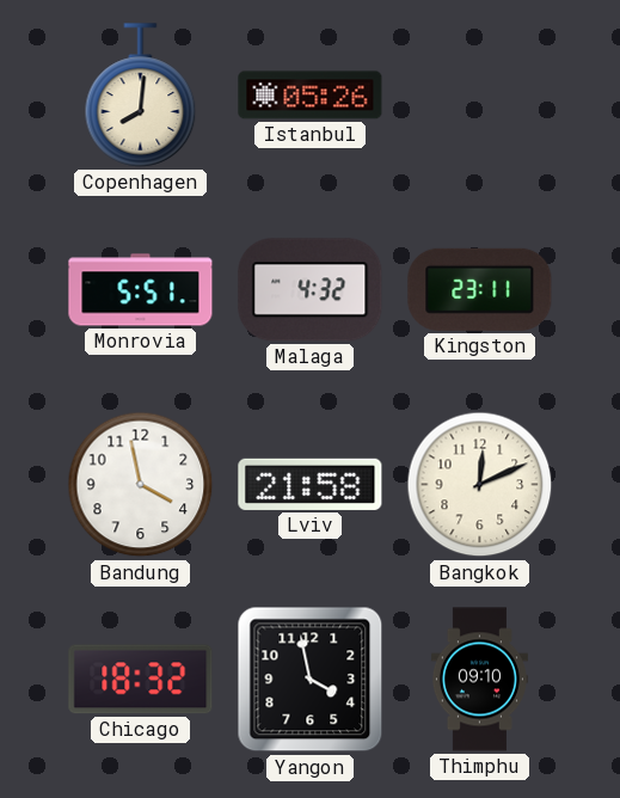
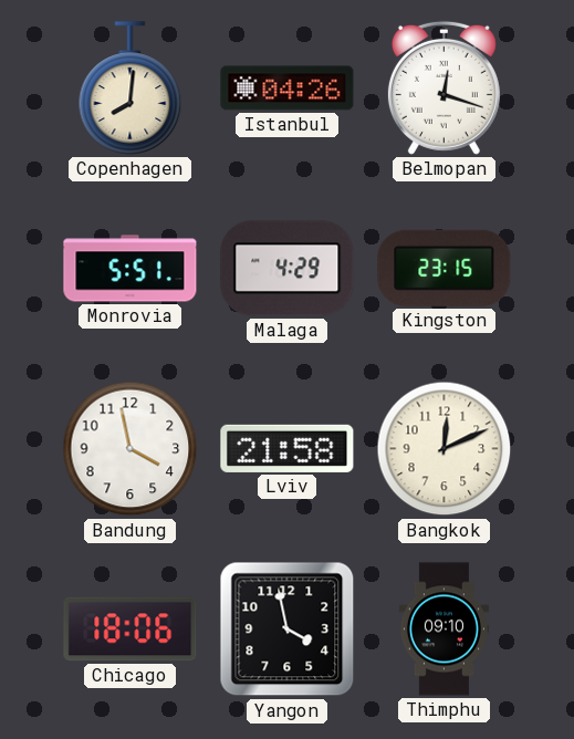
Istanbul: 05:26 -> 04:26 (288, 89)
Belmopan: none -> 12:18 (443, 87)
Malaga: 4:32 -> 4:29 (288, 269)
Kingston: 23:11 -> 23:15 (445, 268)
Chicago: 18:32 -> 18:06 (131, 629)
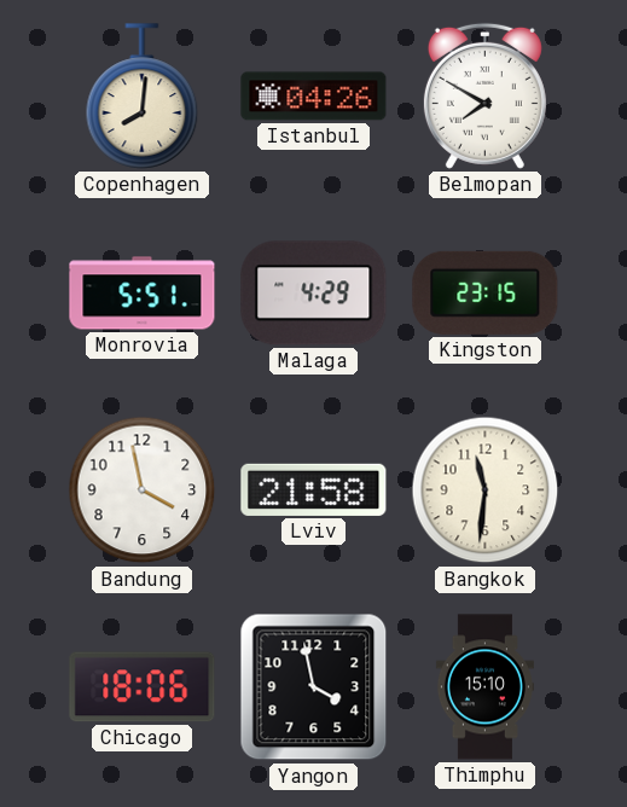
Belmopan: 12:18 -> 7:50 (484, 95)
Bangkok: 12:11 -> 11:31 (486, 490)
Thimphu: 09:10 -> 15:10 (484, 687)
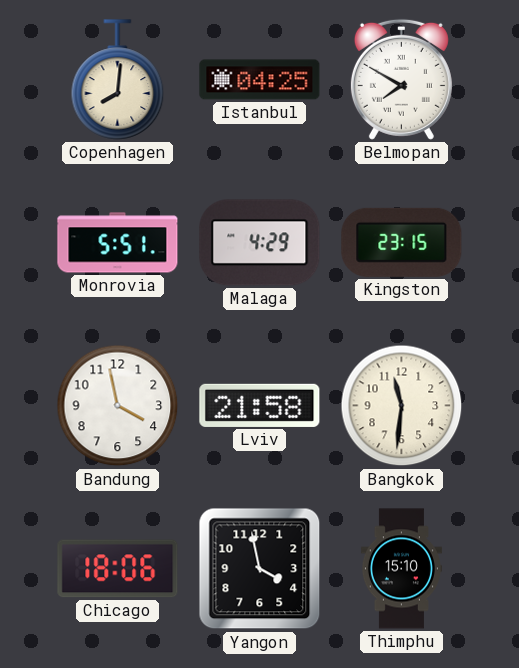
Istanbul: 04:26 -> 04:25 (260, 80)
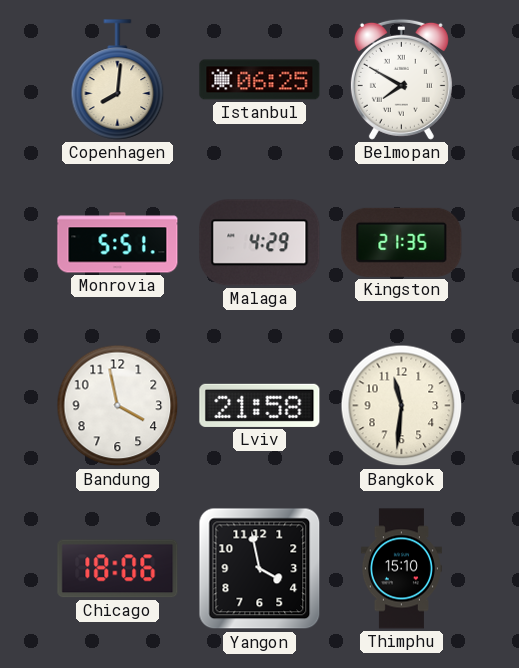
Istanbul: 04:25 -> 06:25 (260, 80)
Kingston: 23:15 -> 21:35 (402, 242)
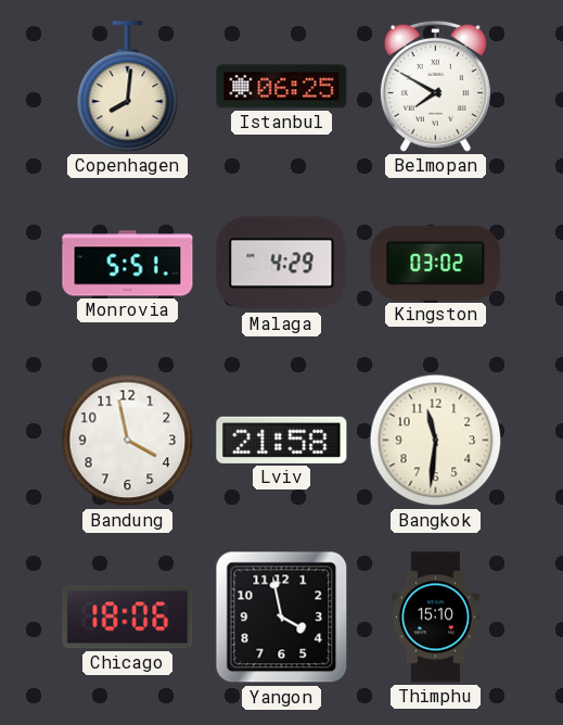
Kingston: 21:35 -> 03:02 (436, 263)
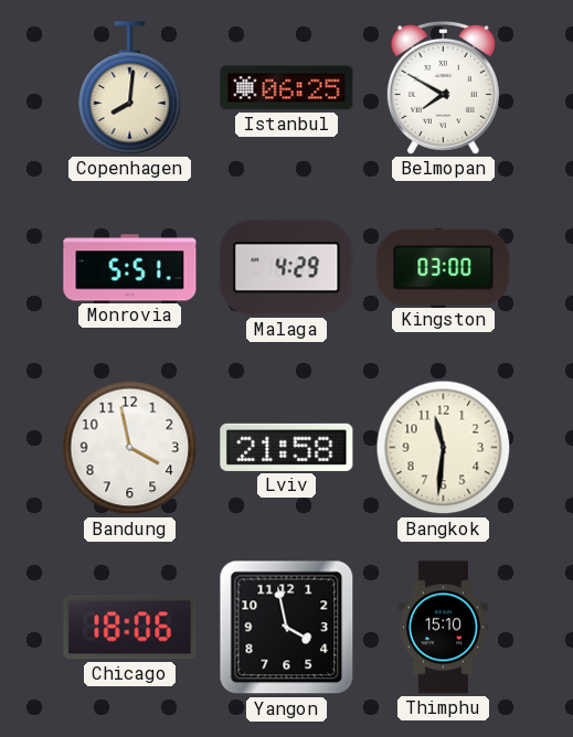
Kingston: 03:02 -> 03:00 (444, 267)
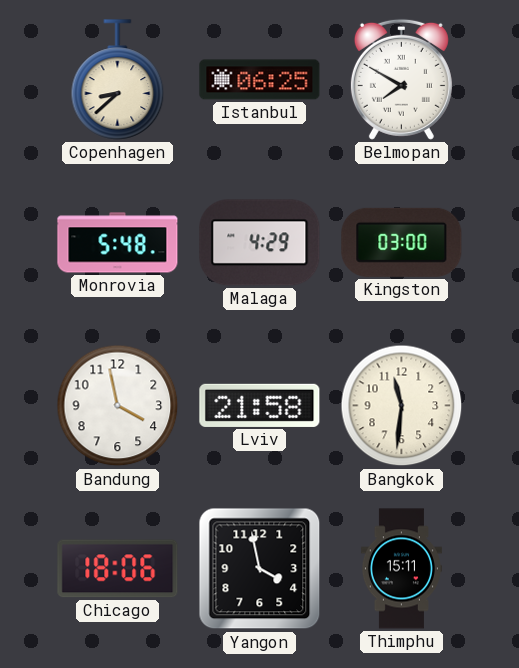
Copenhagen: 8:01 -> 8:38 (118, 80)
Monrovia: 5:51 -> 5:48 (118, 243)
Thimphu: 15:10 -> 15:11 (401, 569)
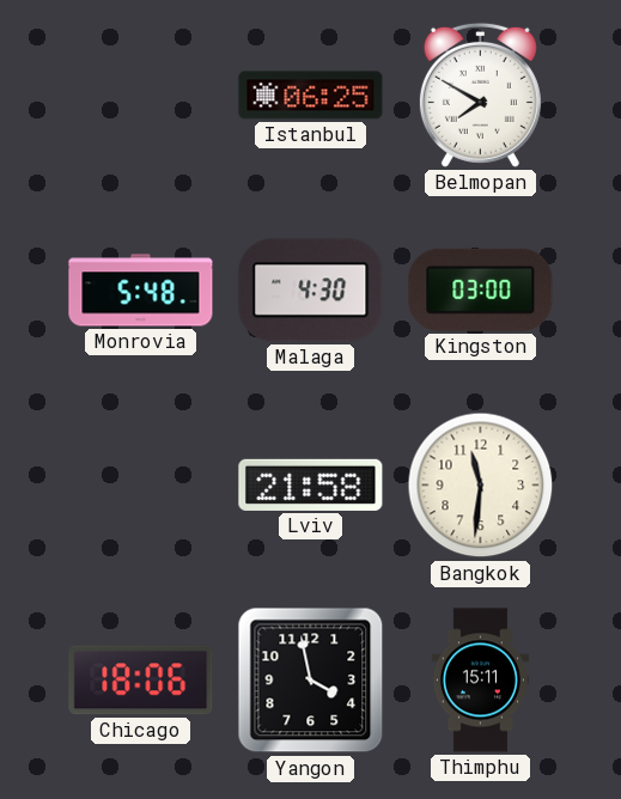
Copenhagen: 8:38 -> none (118, 80)
Malaga: 4:29 -> 4:30 (311, 291)
Bandung: 3:58 -> none (118, 406)
